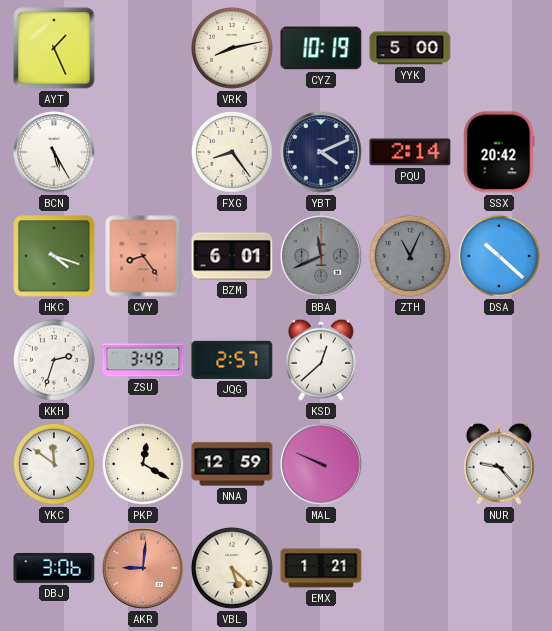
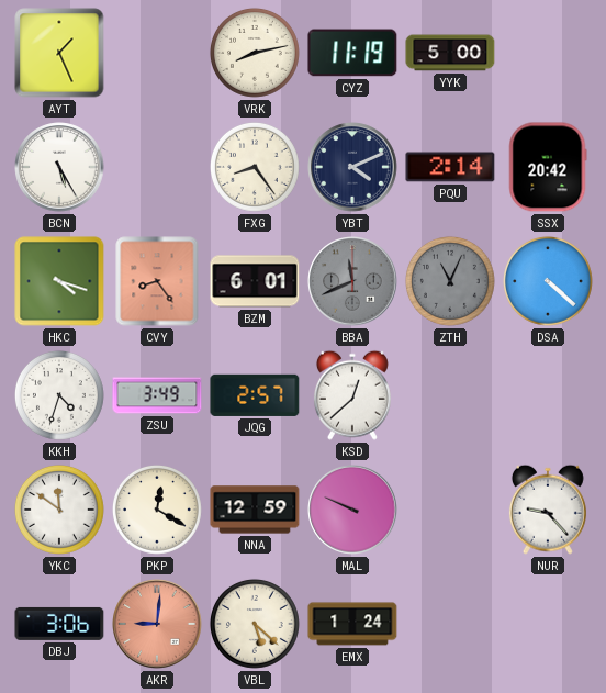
CYZ: 10:19 -> 11:19 (352, 53)
DSA: 10:22 -> 4:22 (548, 281)
KKH: 2:33 -> 4:33 (59, 395)
EMX: 1:21 -> 1:24 (352, 624)
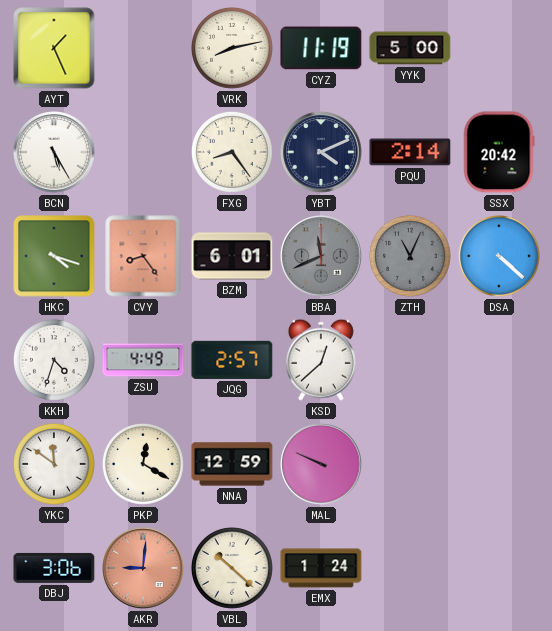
ZSU: 3:49 -> 4:49 (143, 360)
NUR: 9:23 -> none (548, 510)
VBL: 5:22 -> 10:22 (232, 568)
